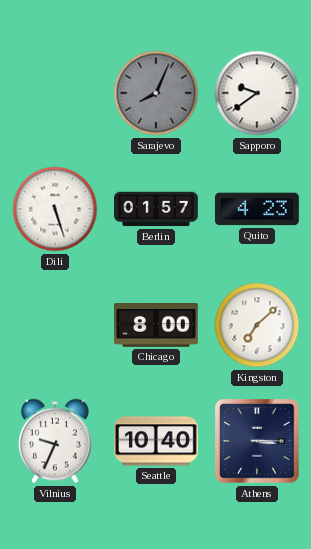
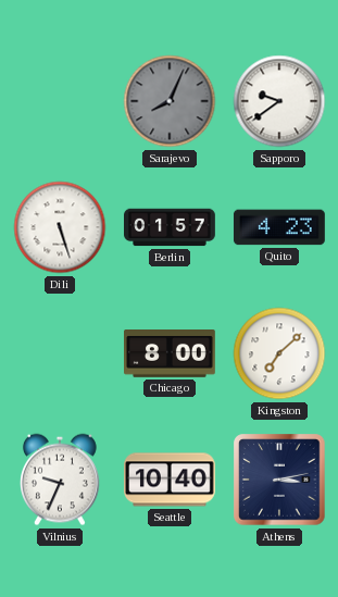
Athens: 3:15 -> 3:13 (279, 480)
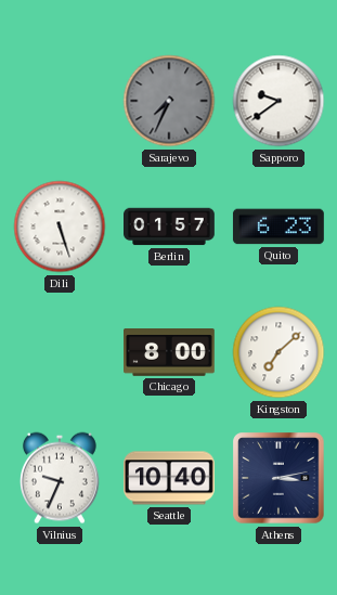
Sarajevo: 8:04 -> 7:34 (169, 101)
Quito: 4:23 -> 6:23 (278, 227)
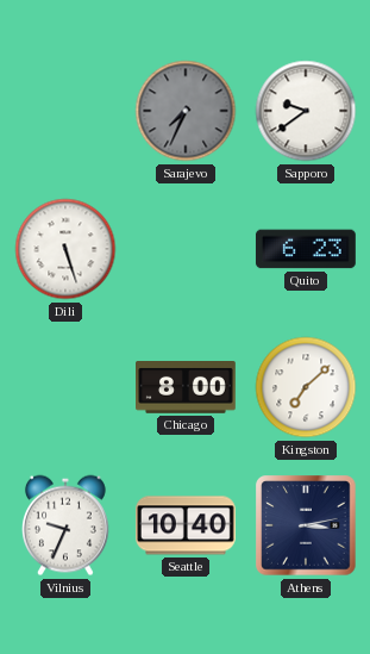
Berlin: 01:57 -> none (169, 227)
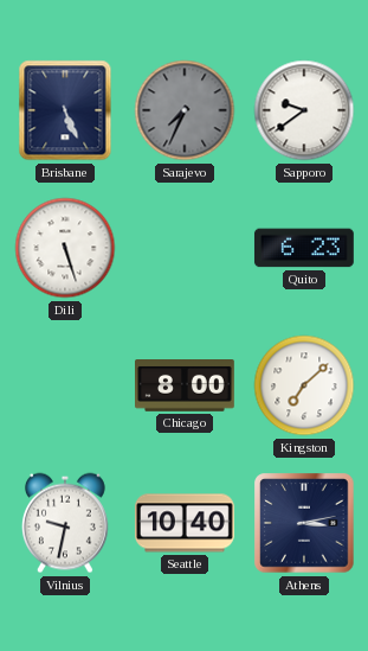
Brisbane: none -> 5:26 (65, 110)
Vilnius: 9:34 -> 9:32 (65, 523)
